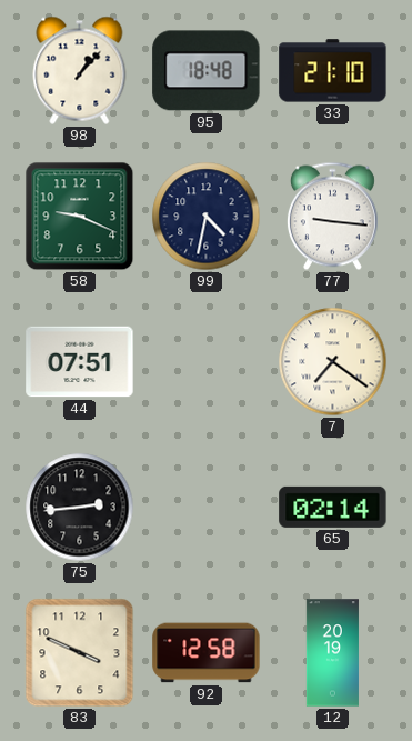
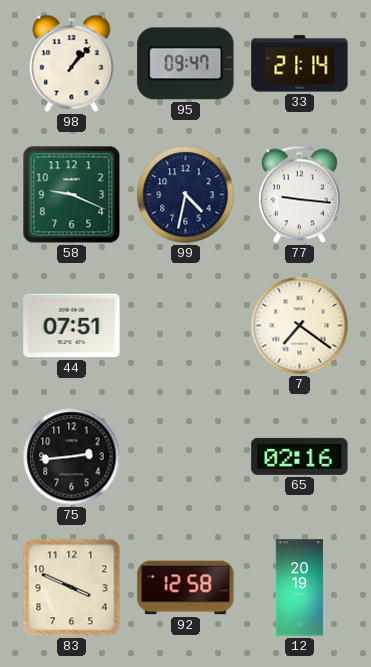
95: 18:48 -> 09:47 (186, 64)
33: 21:10 -> 21:14 (300, 64)
65: 02:14 -> 02:16 (300, 456)
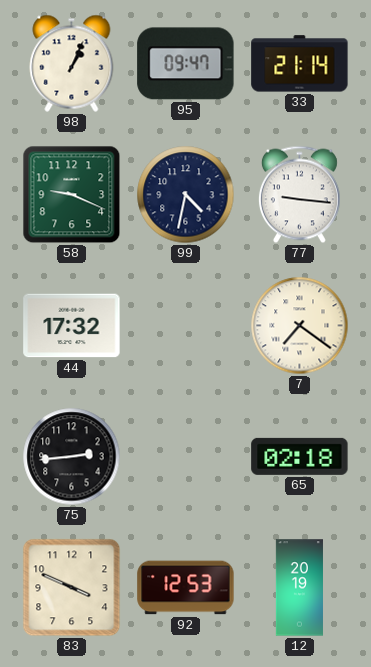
98: 1:07 -> 1:04 (72, 63)
44: 07:51 -> 17:32 (72, 326)
65: 02:16 -> 02:18 (300, 456)
92: 12:58 -> 12:53 (186, 588)
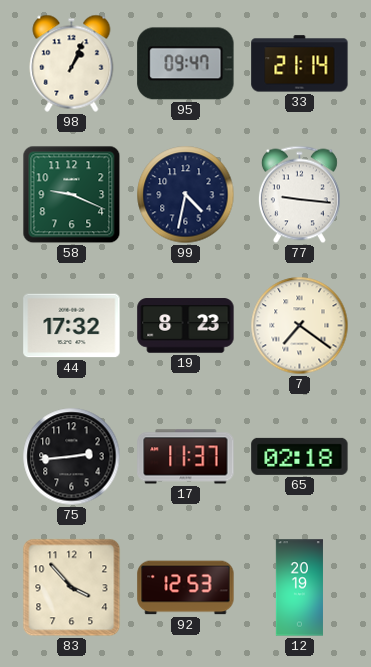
19: none -> 8:23 (186, 326)
17: none -> 11:37 (186, 457)
83: 3:49 -> 3:53 (72, 588)
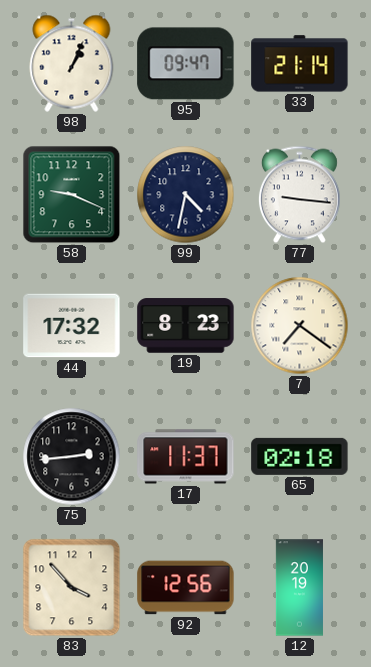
92: 12:53 -> 12:56 (186, 588)
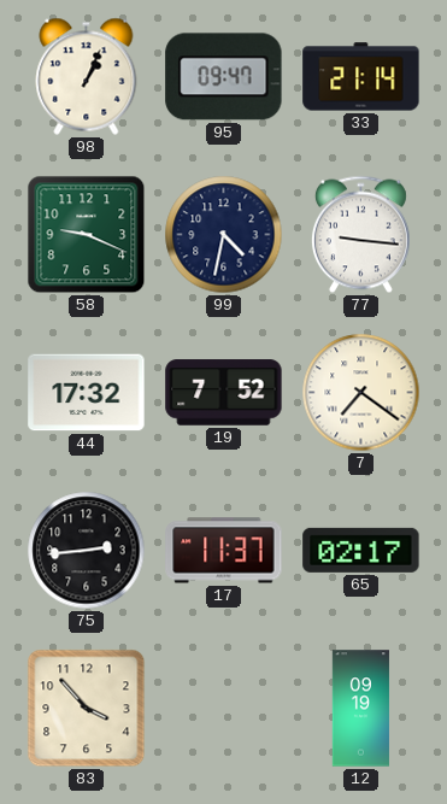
19: 8:23 -> 7:52 (224, 393)
65: 02:18 -> 02:17 (361, 550)
92: 12:56 -> none (186, 588)
12: 20:19 -> 09:19 (360, 709)
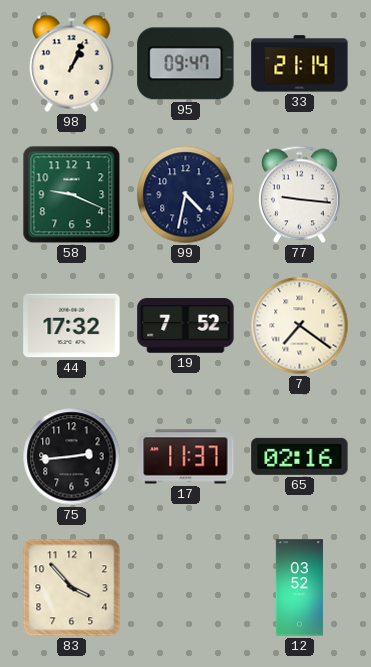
65: 02:17 -> 02:16 (300, 456)
12: 09:19 -> 03:52 (299, 588)
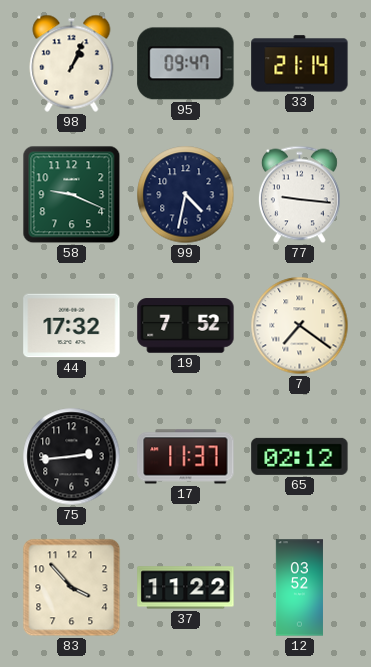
65: 02:16 -> 02:12 (300, 456)
37: none -> 11:22 (186, 588)
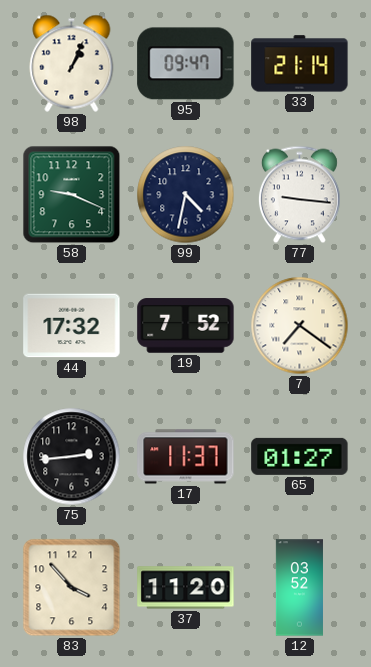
65: 02:12 -> 01:27 (300, 456)
37: 11:22 -> 11:20 (186, 588)
